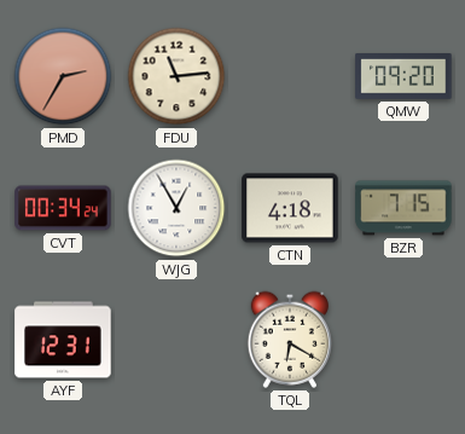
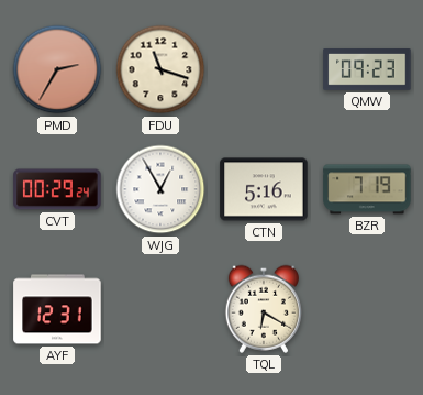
FDU: 11:14 -> 11:18 (160, 69)
QMW: 09:20 -> 09:23 (367, 70)
CVT: 00:34 -> 00:29 (57, 189)
CTN: 4:18 -> 5:16 (264, 189)
BZR: 7:15 -> 7:19 (367, 189)
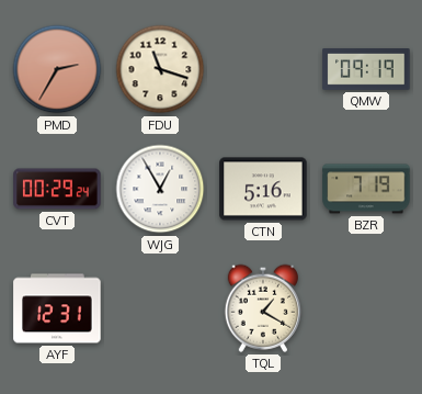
QMW: 09:23 -> 09:19 (366, 70)
TQL: 6:20 -> 1:20 (262, 308)
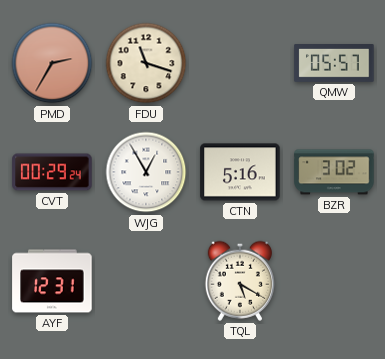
QMW: 09:19 -> 05:57 (334, 64)
BZR: 7:19 -> 3:02 (334, 172)
TQL: 1:20 -> 5:20 (239, 281)
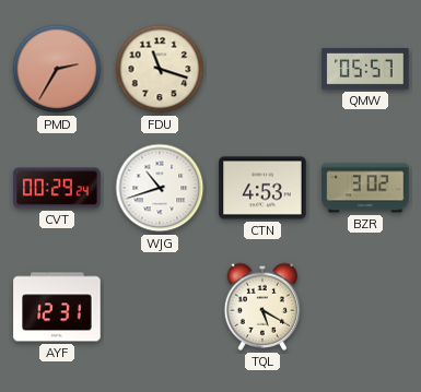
WJG: 12:55 -> 10:42 (160, 188)
CTN: 5:16 -> 4:53 (262, 188)
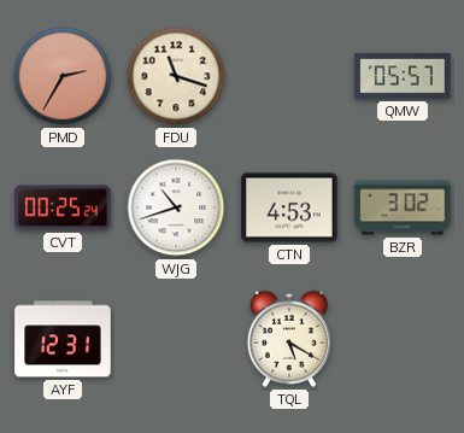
CVT: 00:29 -> 00:25 (63, 207)
